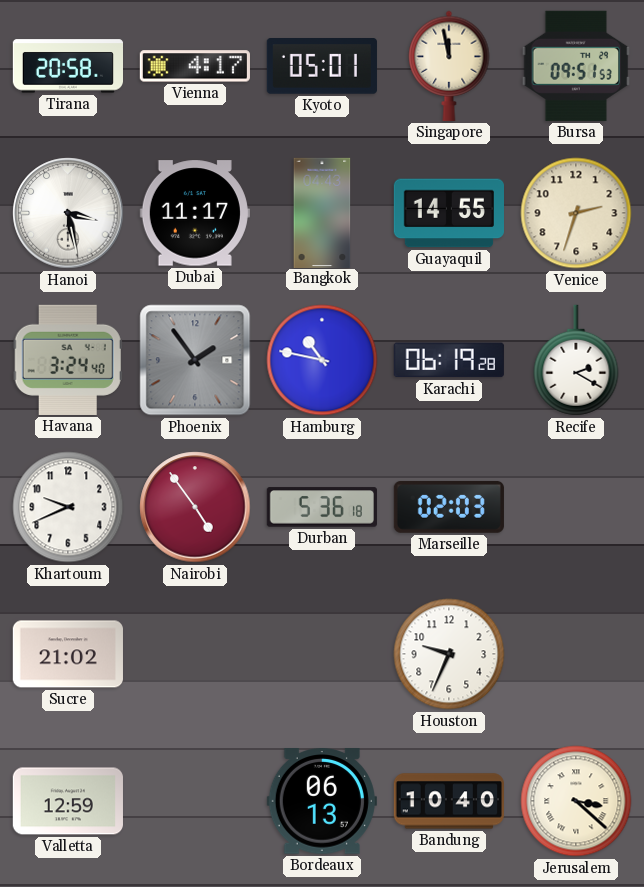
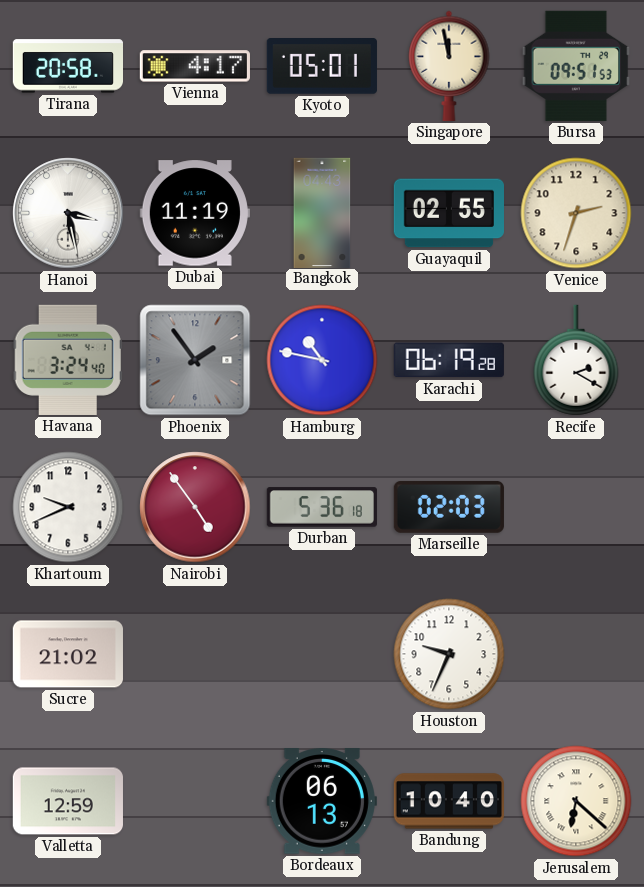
Dubai: 11:17 -> 11:19 (195, 213)
Guayaquil: 14:55 -> 02:55 (448, 213)
Jerusalem: 3:22 -> 6:22 (576, 801)
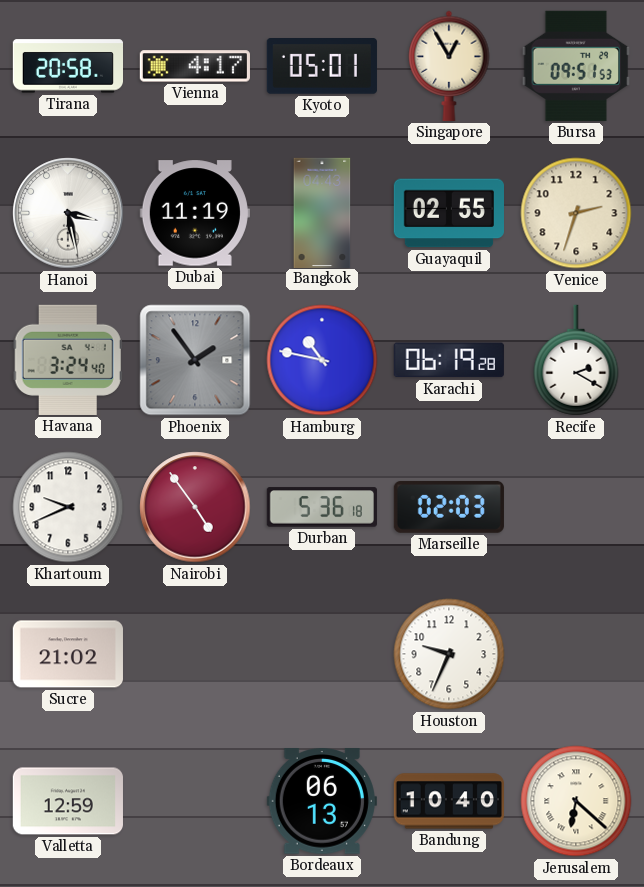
Singapore: 11:58 -> 12:55 (449, 66)
